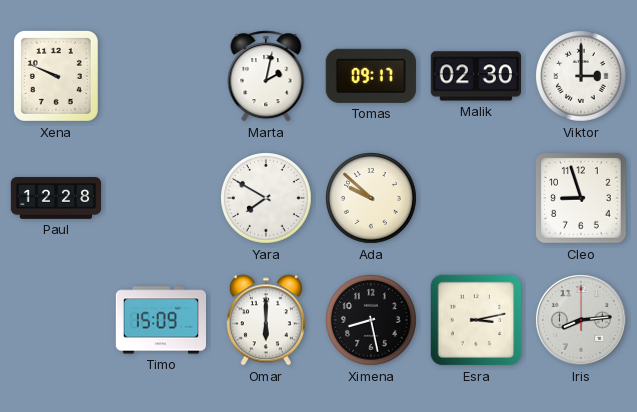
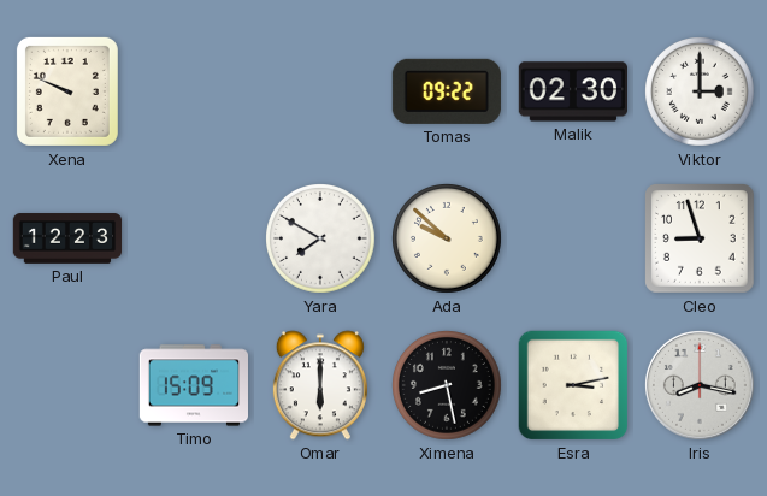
Marta: 2:02 -> none (266, 76)
Tomas: 09:17 -> 09:22 (447, 91)
Paul: 12:28 -> 12:23 (67, 238)
Iris: 8:14 -> 8:17 (700, 385)
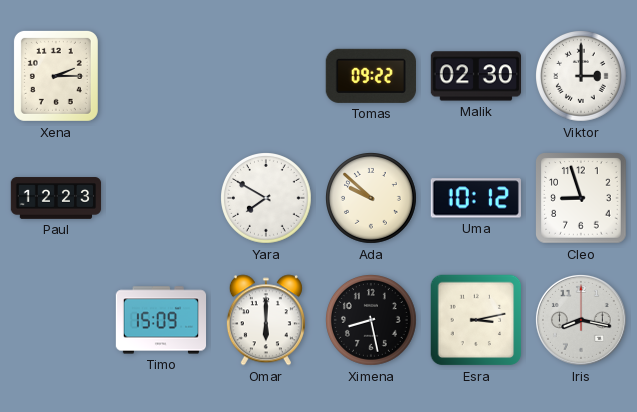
Xena: 9:49 -> 2:15 (56, 76)
Uma: none -> 10:12 (476, 198)
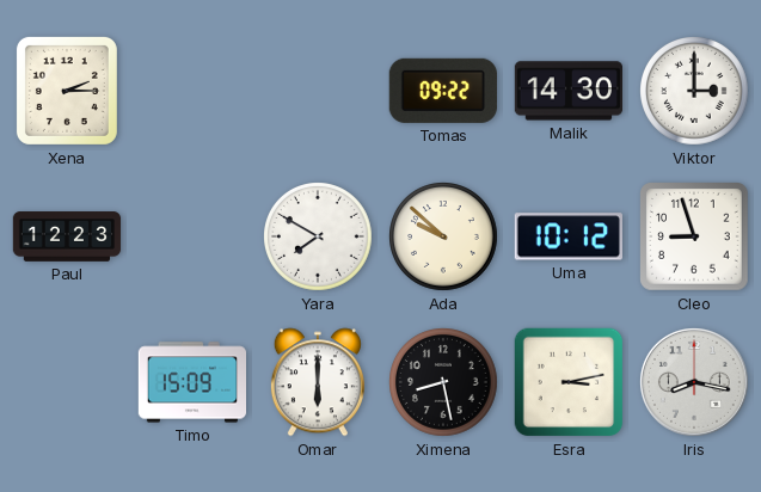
Malik: 02:30 -> 14:30 (567, 91)
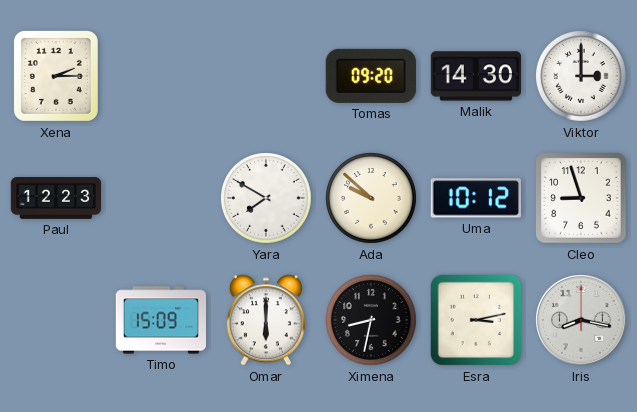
Tomas: 09:22 -> 09:20 (371, 76)
Ximena: 8:28 -> 8:32 (372, 321)
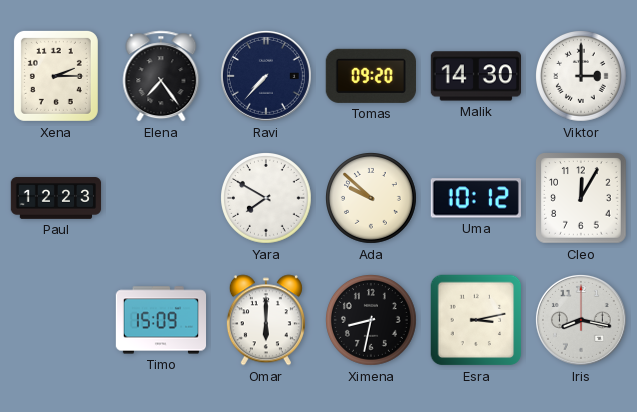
Elena: none -> 7:24 (161, 76)
Ravi: none -> 7:37 (266, 76)
Cleo: 8:57 -> 12:05 (581, 198)
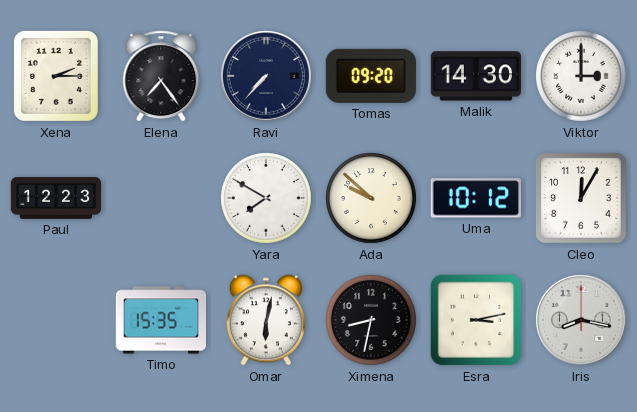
Timo: 15:09 -> 15:35 (161, 320)
Omar: 6:00 -> 6:02 (266, 320)
